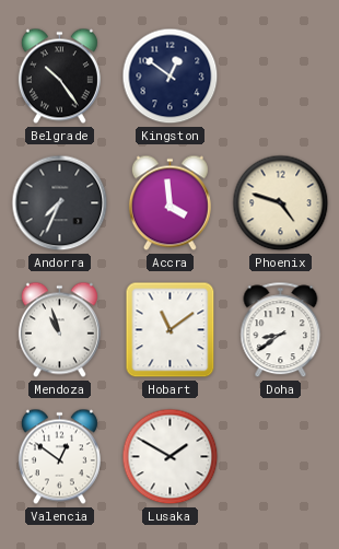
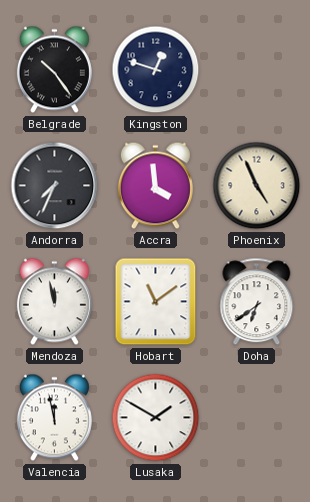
Kingston: 12:51 -> 12:48 (156, 70)
Phoenix: 4:48 -> 4:56 (257, 186)
Mendoza: 10:57 -> 11:58 (54, 302)
Doha: 8:39 -> 6:39 (257, 302)
Valencia: 12:51 -> 11:58 (54, 418)
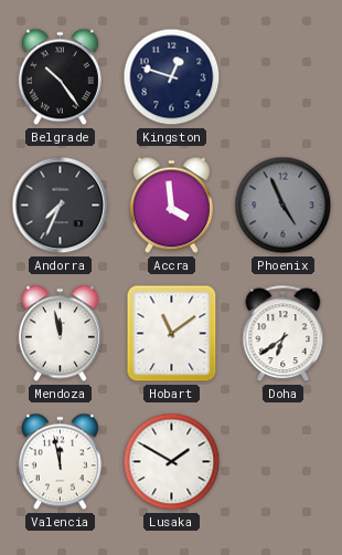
Phoenix dial: cream -> grey (284, 206)
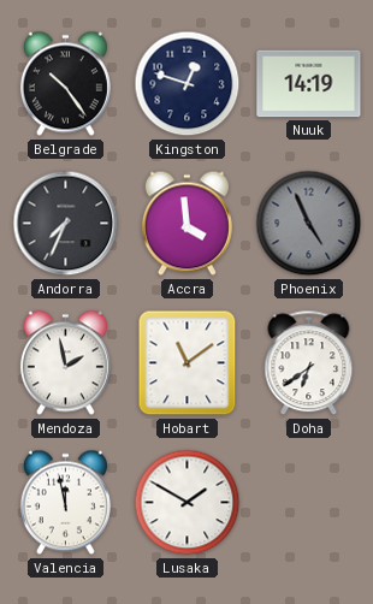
Nuuk: none -> 14:19 (309, 84)
Mendoza: 11:58 -> 1:58 (65, 363)
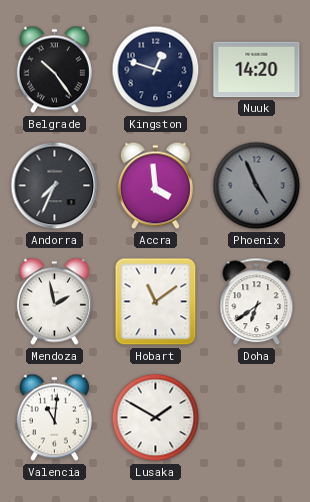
Nuuk: 14:19 -> 14:20 (257, 70)
Valencia: 11:58 -> 11:01 (54, 418)
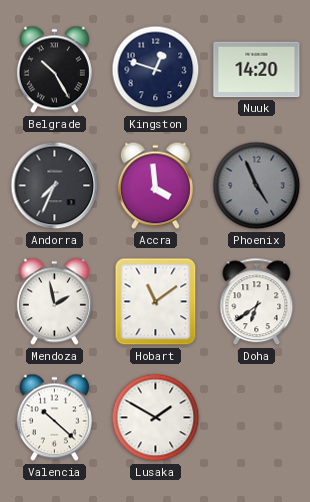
Belgrade: 10:24 -> 10:25 (54, 70)
Valencia: 11:01 -> 10:22 (54, 418)
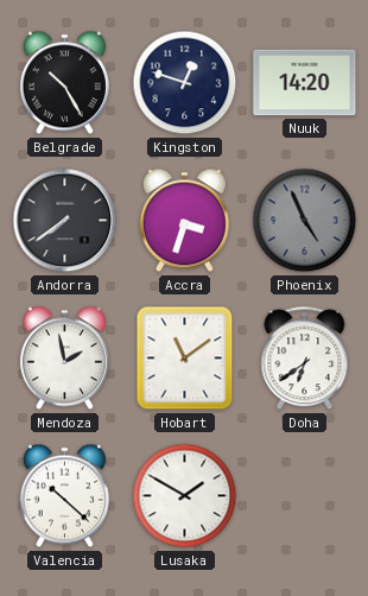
Andorra: 7:34 -> 7:39 (65, 221)
Accra: 3:59 -> 3:33 (184, 221)
